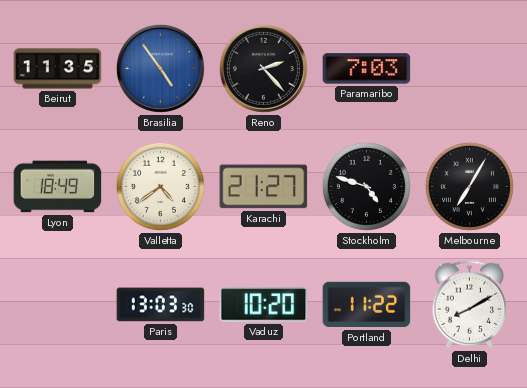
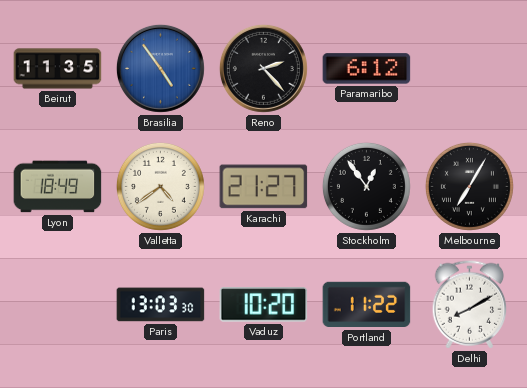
Paramaribo: 7:03 -> 6:12 (367, 69)
Stockholm: 4:48 -> 12:54 (366, 186)
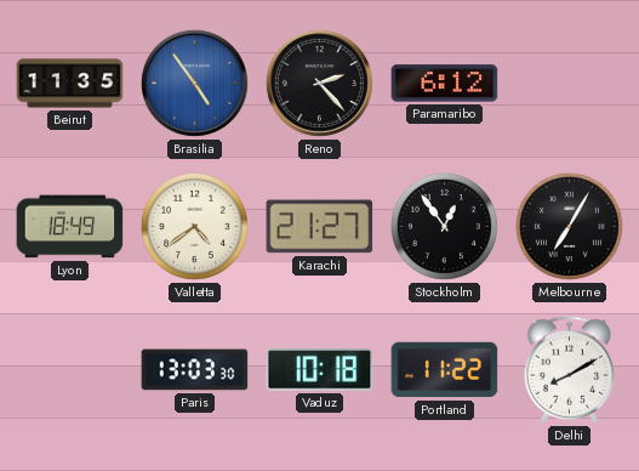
Vaduz: 10:20 -> 10:18 (320, 370)
